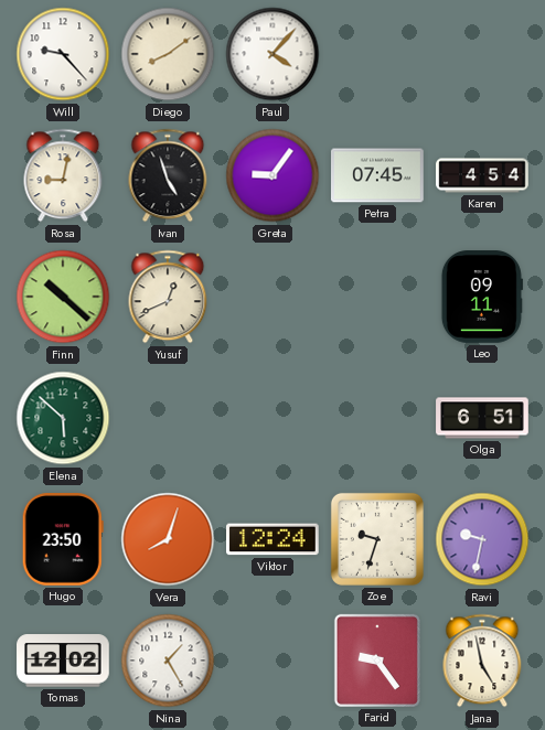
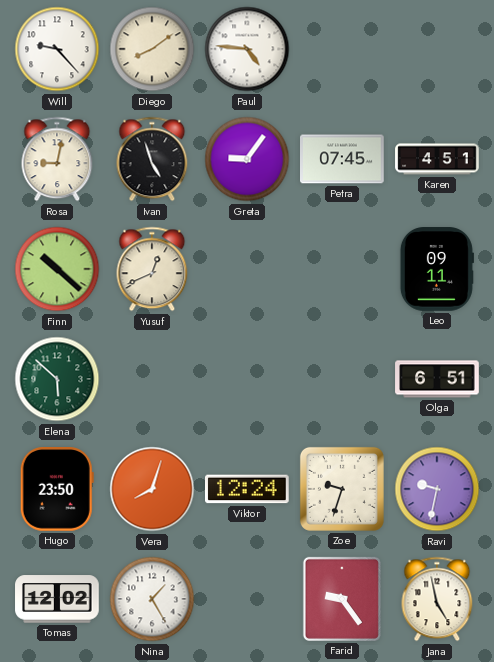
Paul: 4:07 -> 4:46 (247, 49)
Karen: 4:54 -> 4:51 (437, 159)
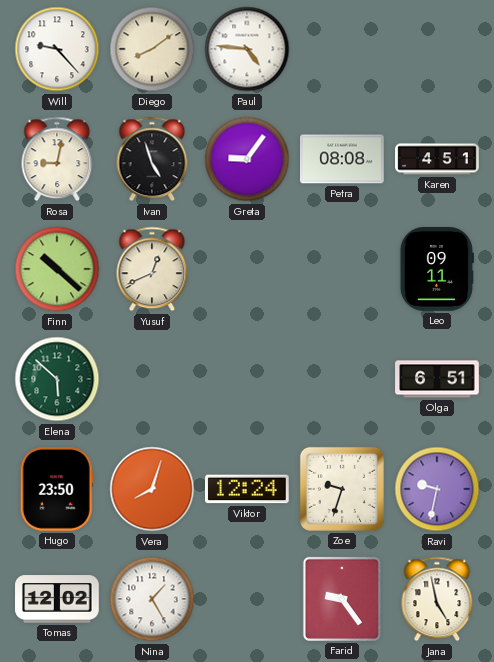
Petra: 07:45 -> 08:08 (343, 159)
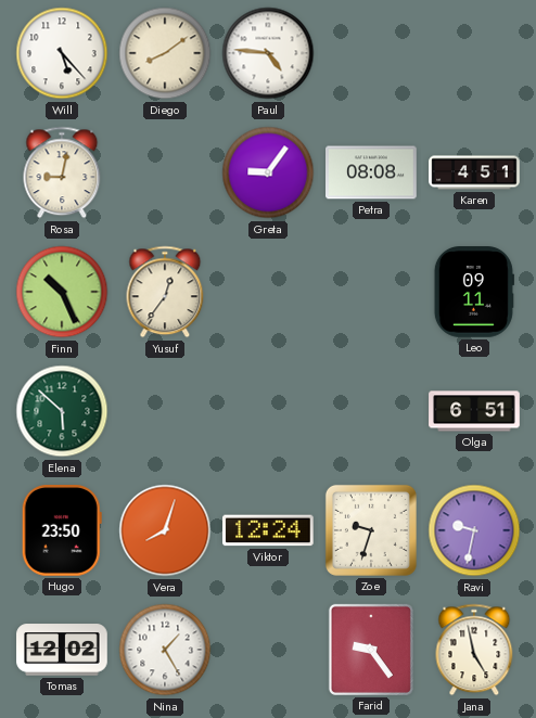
Will: 9:23 -> 5:23 (62, 53)
Ivan: 4:57 -> none (152, 159)
Finn: 10:22 -> 10:26 (62, 292)
Yusuf: 12:41 -> 12:36 (165, 292)
